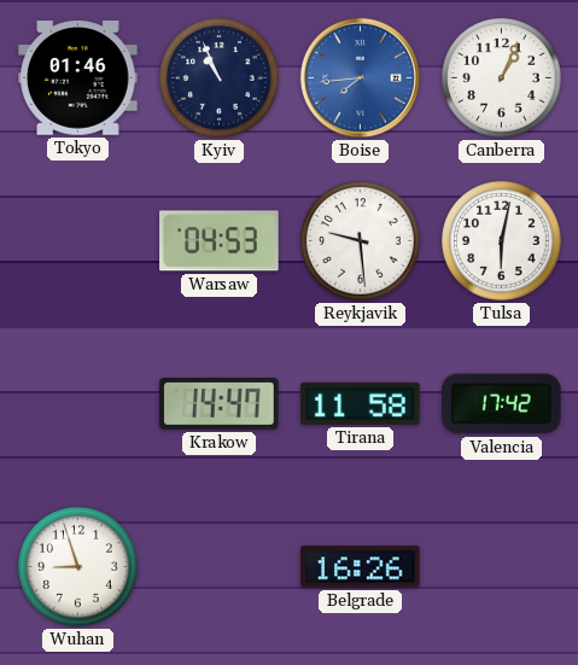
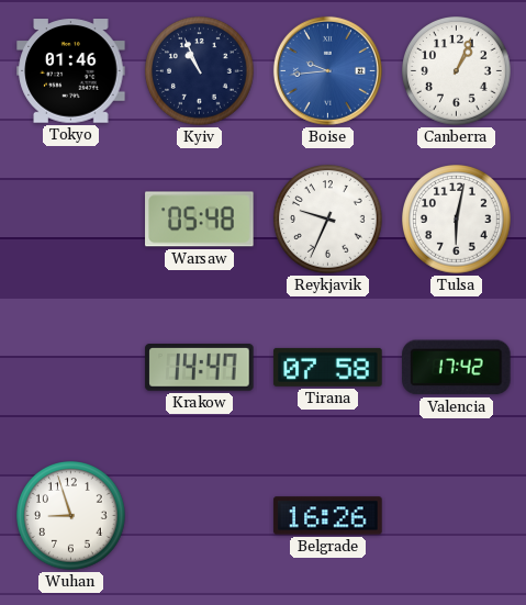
Boise: 7:44 -> 9:44 (327, 70)
Warsaw: 04:53 -> 05:48 (200, 220)
Reykjavik: 9:29 -> 9:34 (328, 220)
Tirana: 11:58 -> 07:58 (328, 367)
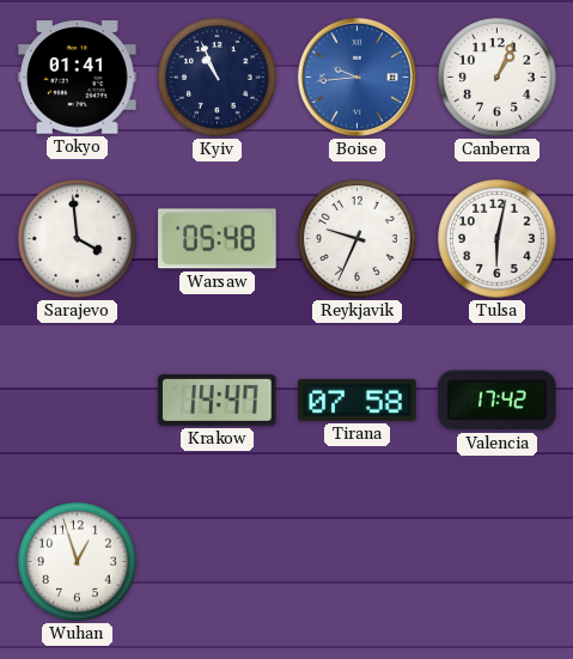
Tokyo: 01:46 -> 01:41 (78, 78)
Sarajevo: none -> 3:59 (78, 239)
Wuhan: 8:57 -> 12:57 (78, 562)
Belgrade: 16:26 -> none (328, 516)
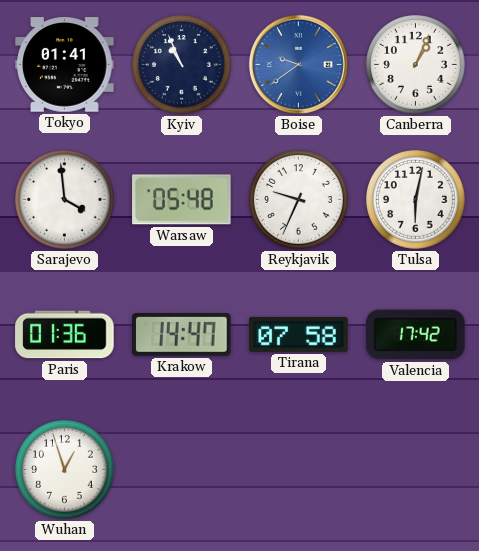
Boise: 9:44 -> 9:39 (298, 64)
Paris: none -> 01:36 (65, 335)
